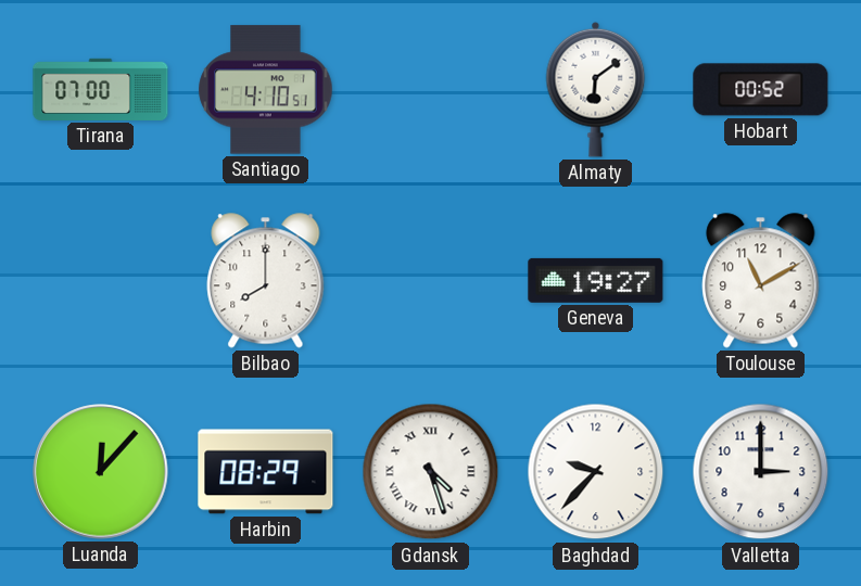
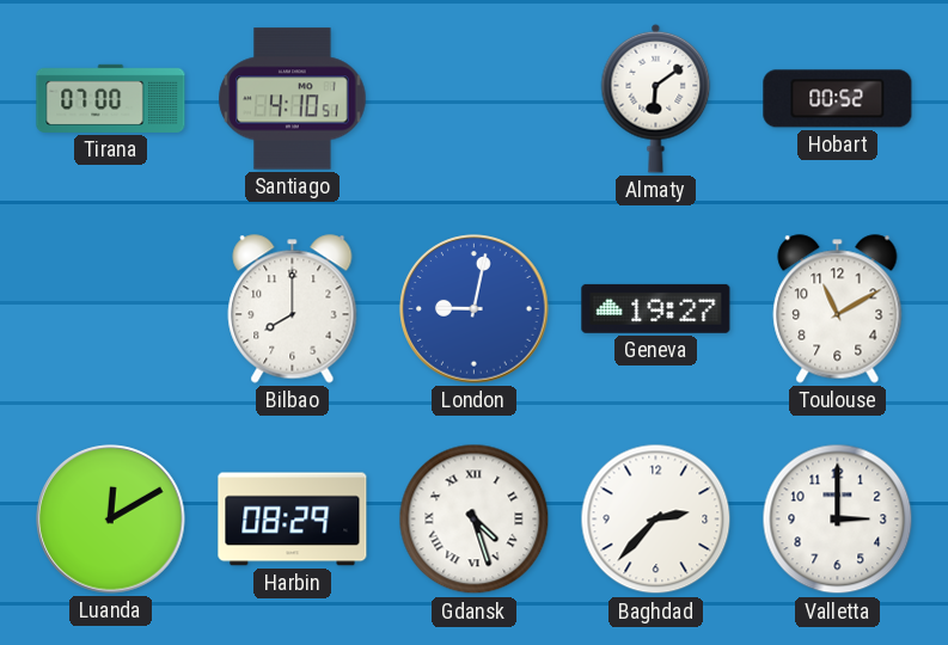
London: none -> 9:02 (475, 309)
Luanda: 12:07 -> 12:10 (111, 520)
Baghdad: 9:37 -> 2:37 (656, 520)
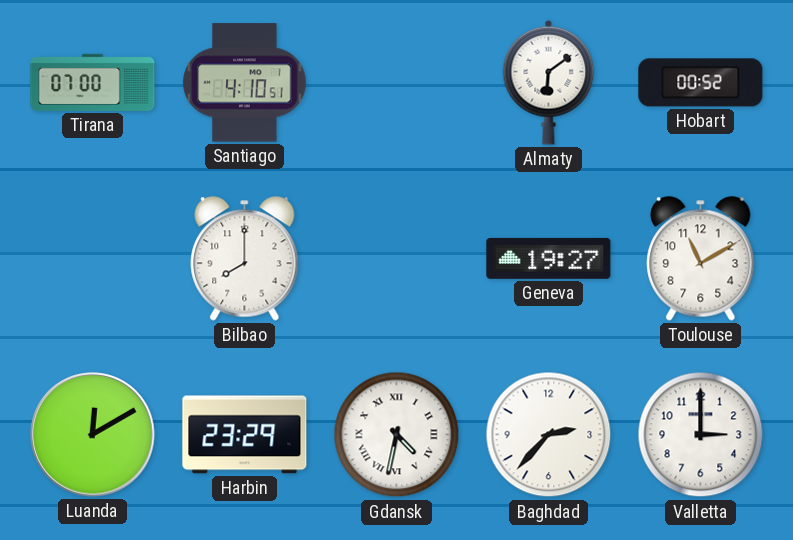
London: 9:02 -> none (475, 309)
Harbin: 08:29 -> 23:29 (245, 435)
Gdansk: 4:27 -> 4:32 (397, 435)
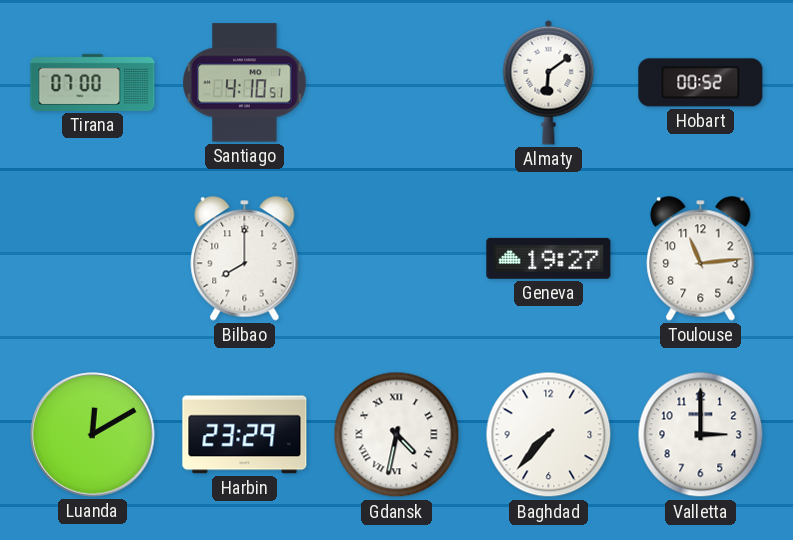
Toulouse: 11:10 -> 11:14 (701, 259)
Baghdad: 2:37 -> 7:37 (549, 435)
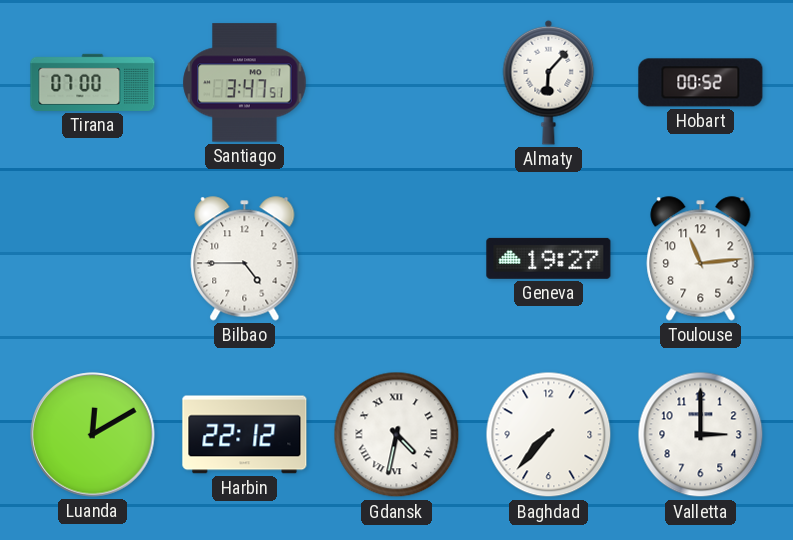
Santiago: 4:10 -> 3:47 (245, 83)
Almaty: 6:09 -> 6:07 (549, 82)
Bilbao: 8:00 -> 4:45 (245, 259)
Harbin: 23:29 -> 22:12 (245, 435)
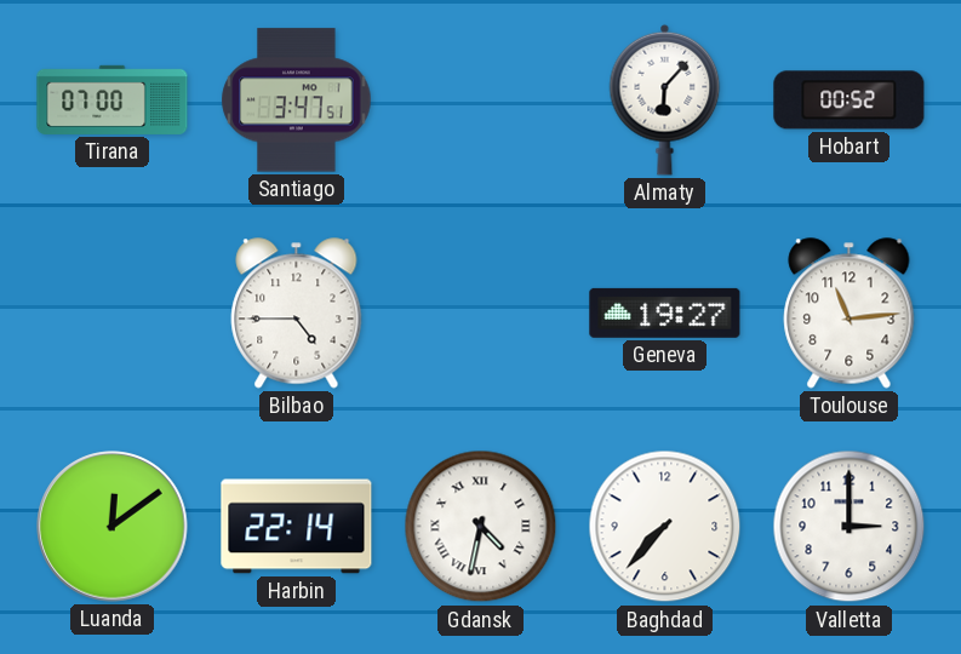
Luanda: 12:10 -> 12:09 (113, 527)
Harbin: 22:12 -> 22:14 (297, 527)
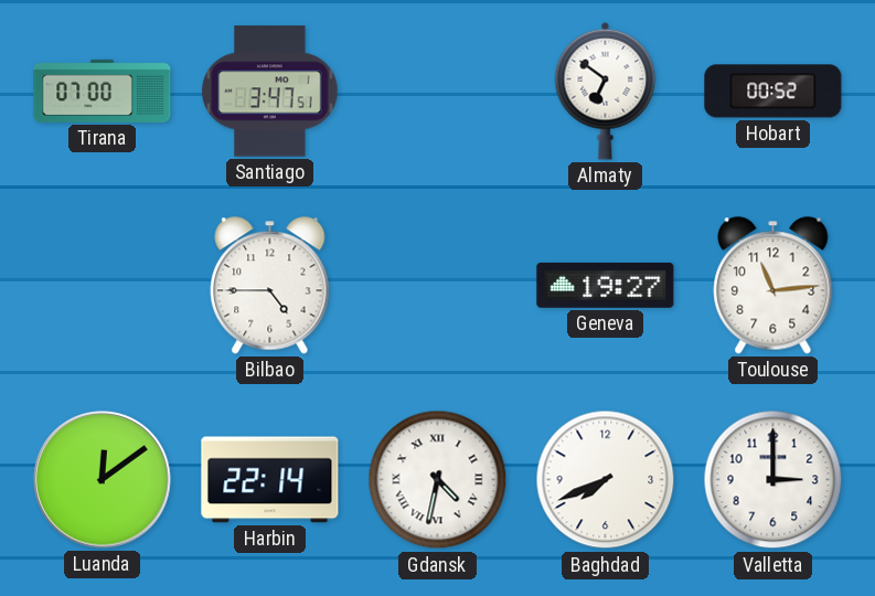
Almaty: 6:07 -> 6:51 (606, 91)
Baghdad: 7:37 -> 7:41 (606, 480)
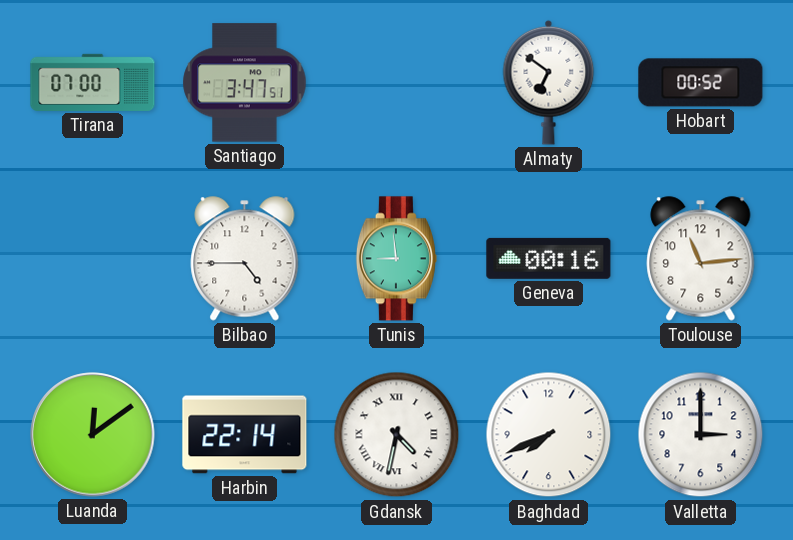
Tunis: none -> 8:59 (396, 259)
Geneva: 19:27 -> 00:16 (549, 258)
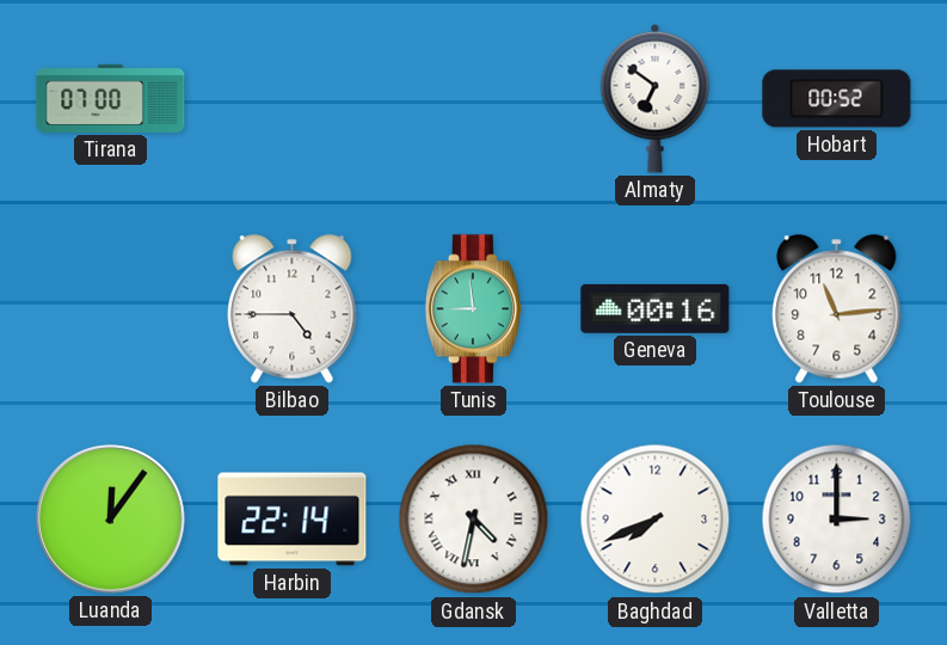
Santiago: 3:47 -> none (245, 83)
Luanda: 12:09 -> 12:06 (111, 520)
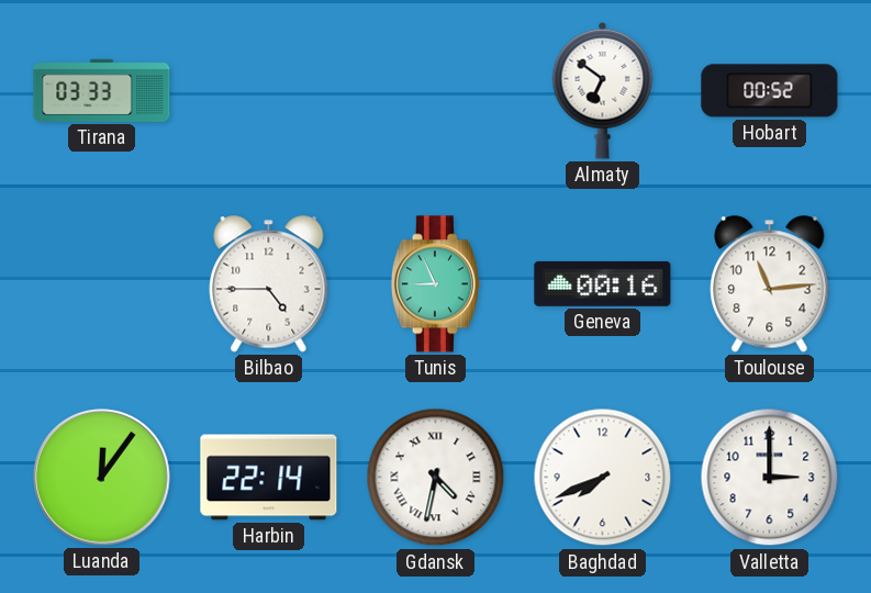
Tirana: 07:00 -> 03:33 (102, 90)
Tunis: 8:59 -> 8:56 (435, 284)
